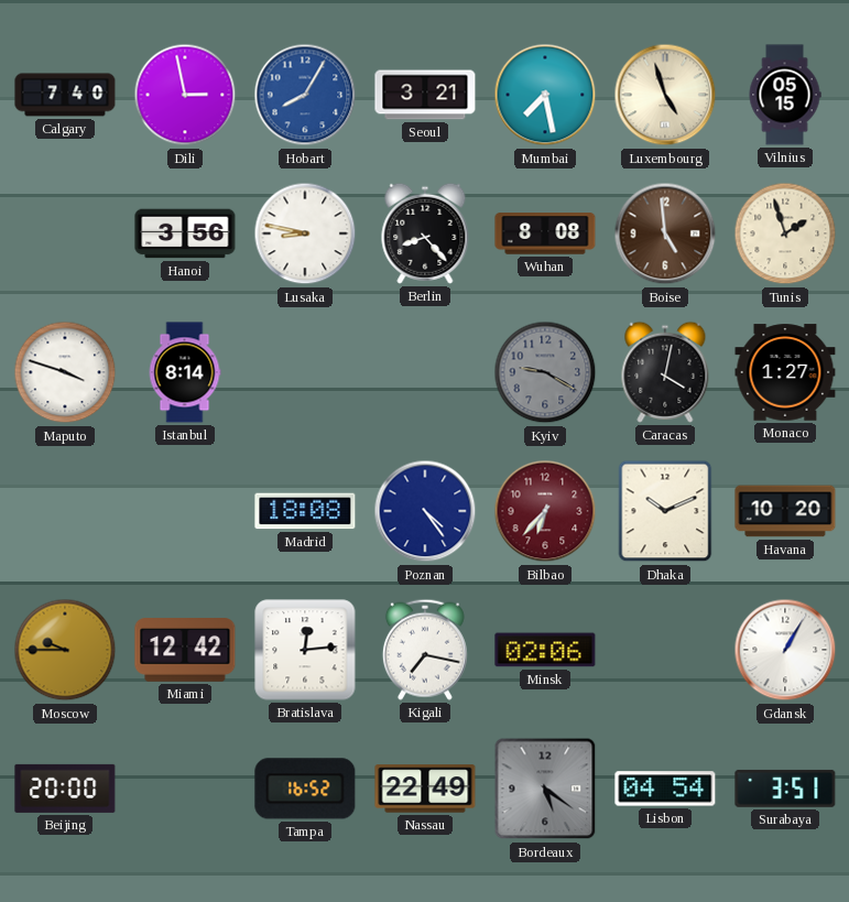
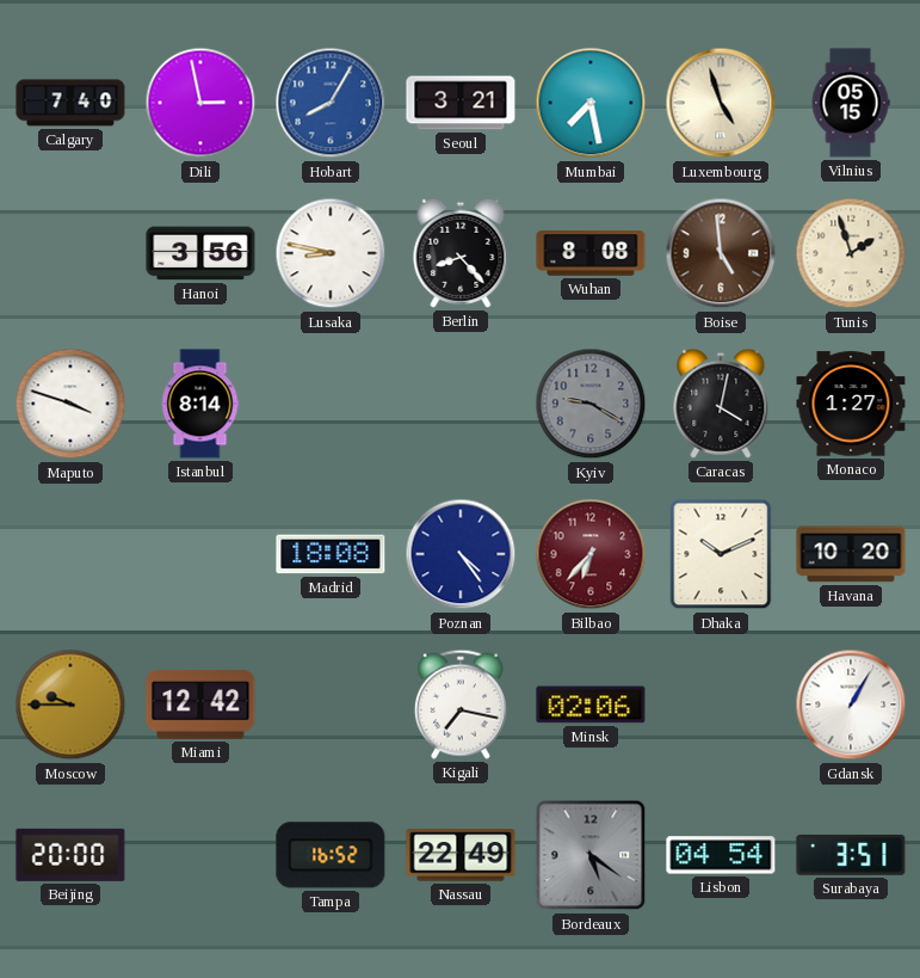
Bratislava: 12:14 -> none (305, 650)
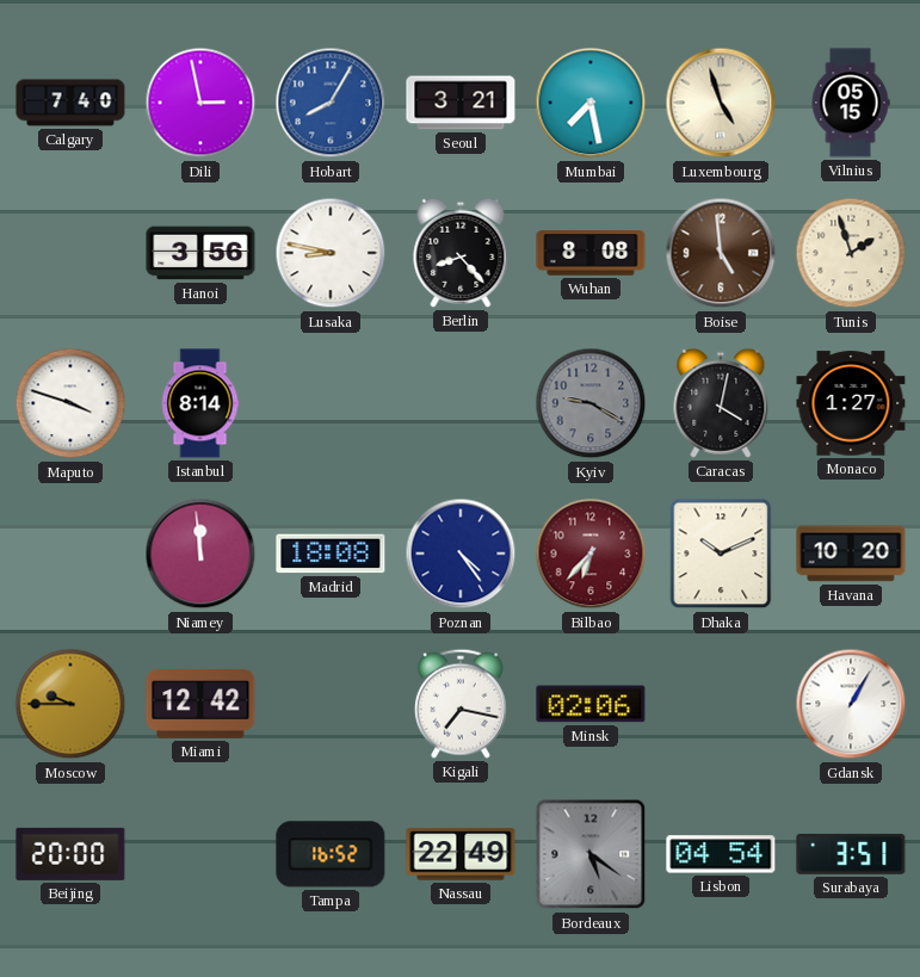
Niamey: none -> 11:59 (200, 554)
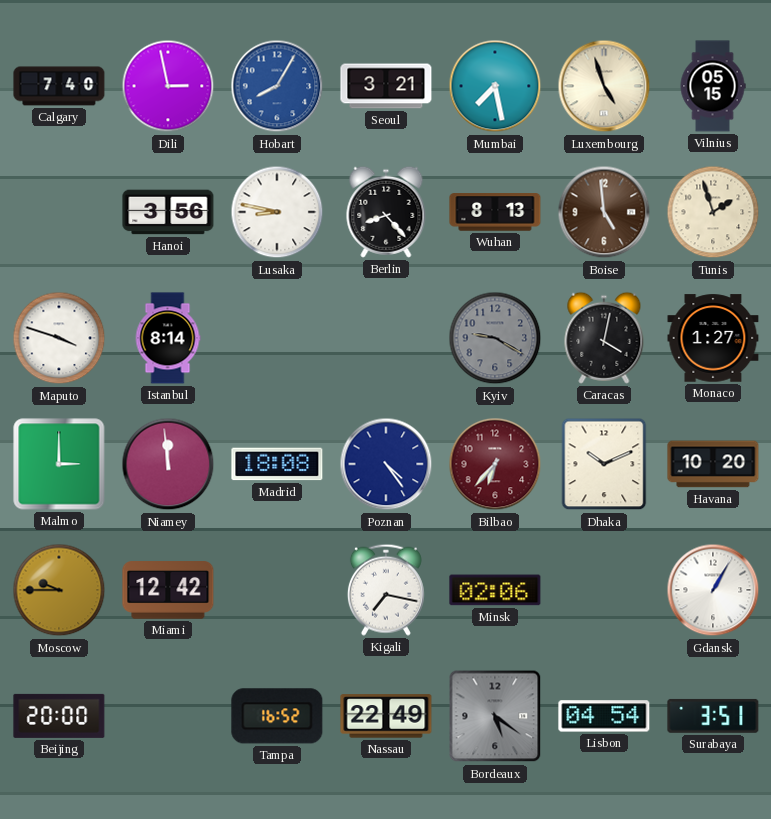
Wuhan: 8:08 -> 8:13 (495, 212)
Malmo: none -> 3:00 (59, 464)
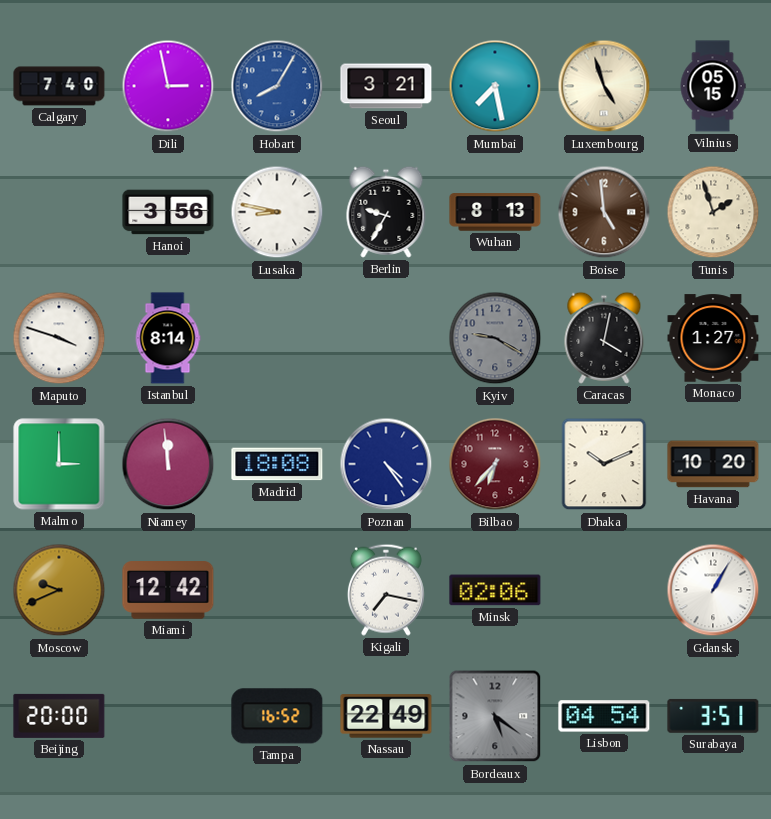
Berlin: 8:23 -> 9:35 (386, 212)
Moscow: 9:45 -> 9:41 (59, 590)
